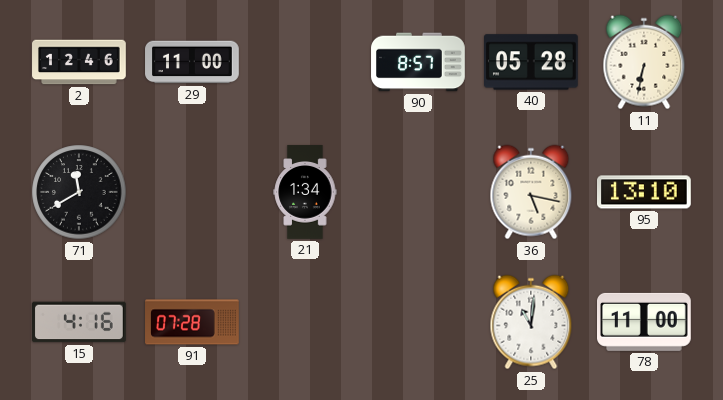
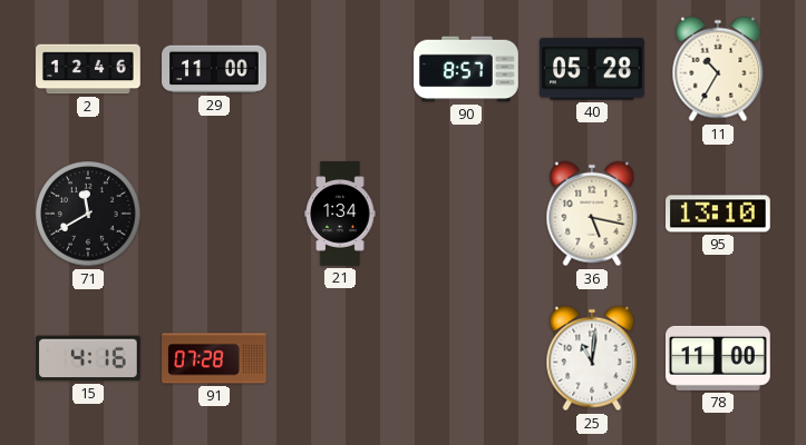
11: 6:32 -> 10:35 (718, 69)
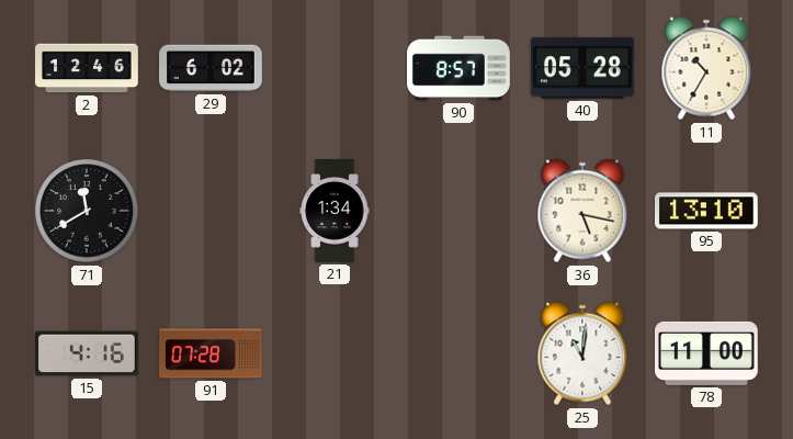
29: 11:00 -> 6:02 (211, 68)
